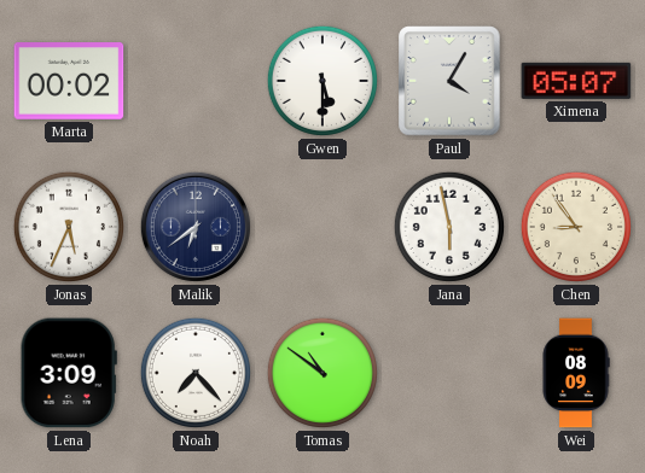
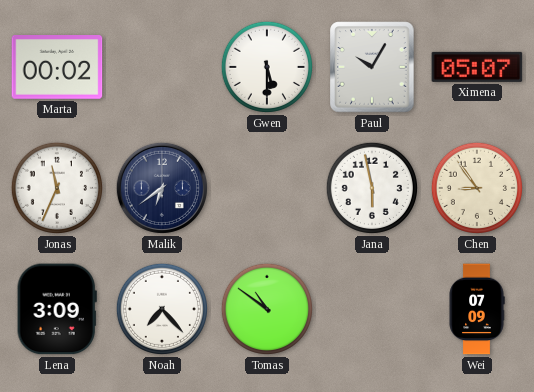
Paul: 4:05 -> 10:05 (372, 67)
Jonas: 5:34 -> 11:34 (57, 188)
Wei: 08:09 -> 07:09 (477, 309)
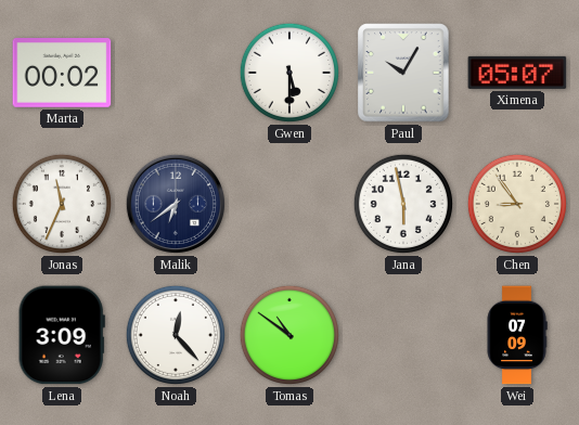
Noah: 7:23 -> 12:23 (176, 335)
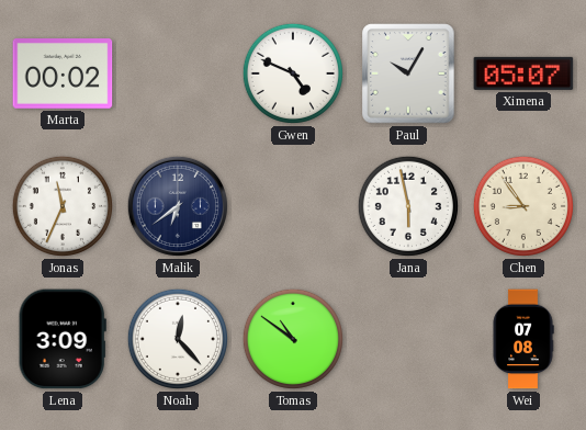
Gwen: 5:30 -> 4:49 (293, 73)
Wei: 07:09 -> 07:08 (523, 339)
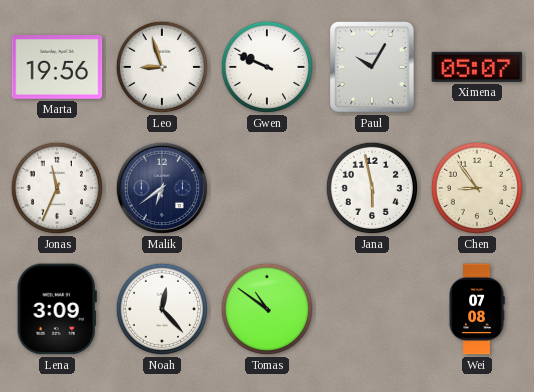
Marta: 00:02 -> 19:56 (57, 68)
Leo: none -> 8:57 (162, 67)
Gwen: 4:49 -> 9:49 (267, 67)
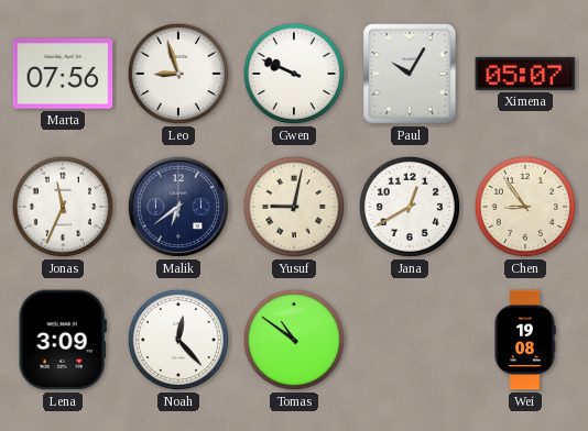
Marta: 19:56 -> 07:56 (63, 75)
Yusuf: none -> 9:02 (294, 207)
Jana: 5:58 -> 12:40 (410, 207)
Wei: 07:08 -> 19:08 (525, 340)
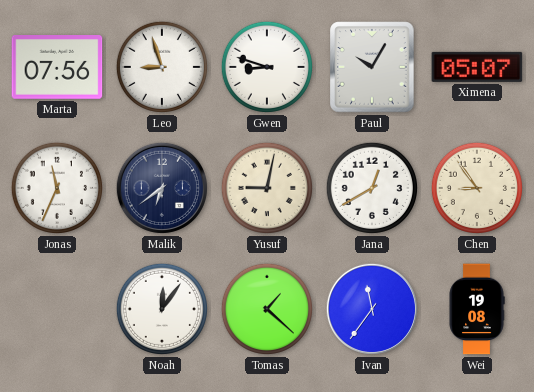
Gwen: 9:49 -> 8:48 (267, 67)
Lena: 3:09 -> none (63, 340)
Noah: 12:23 -> 12:06 (162, 309)
Tomas: 10:51 -> 1:22 (267, 309)
Ivan: none -> 11:36 (372, 309)
